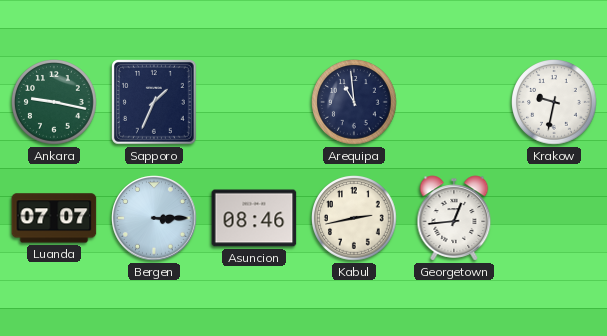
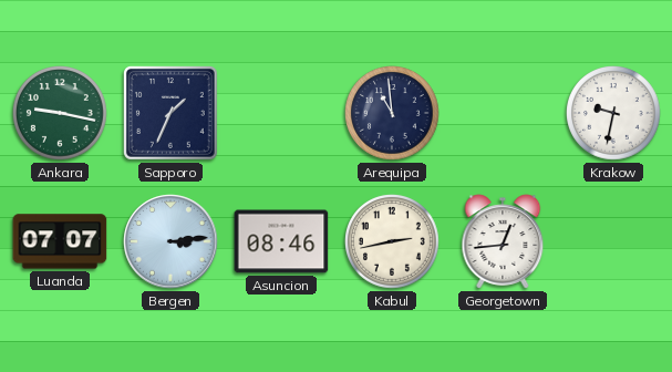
Bergen: 3:15 -> 3:14 (170, 241)
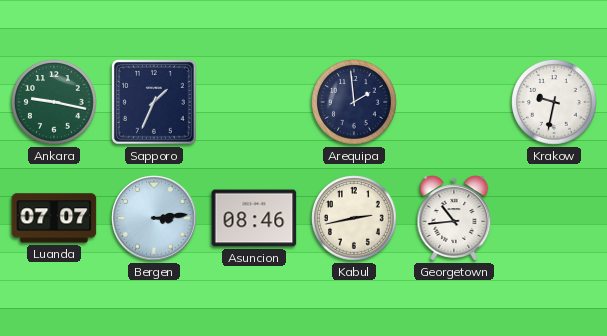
Arequipa: 10:59 -> 1:59 (355, 103)
Georgetown: 12:44 -> 10:44 (454, 218)
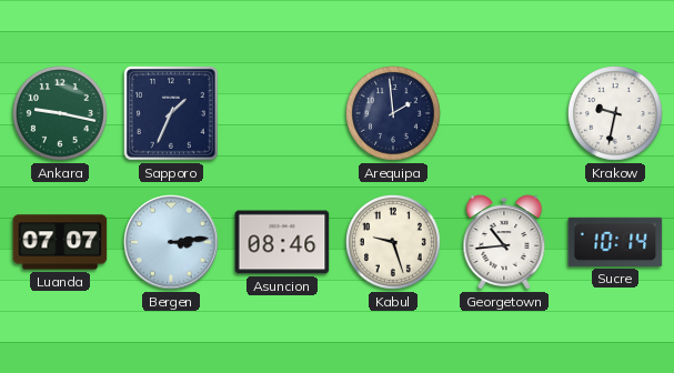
Kabul: 2:43 -> 9:27 (394, 243)
Sucre: none -> 10:14 (615, 242)
